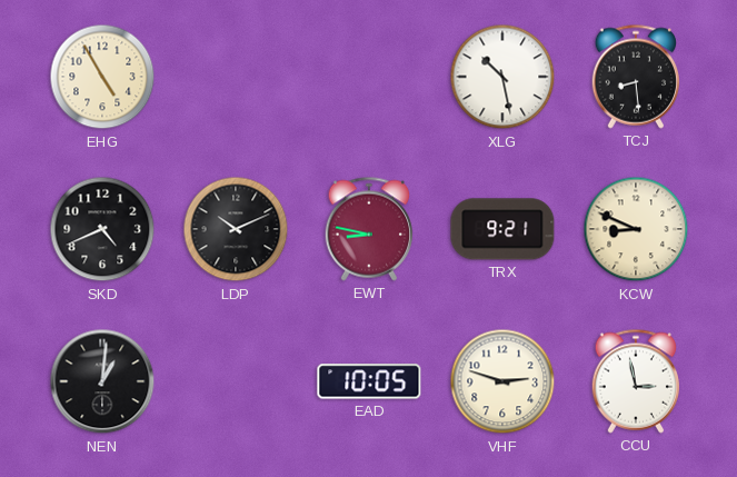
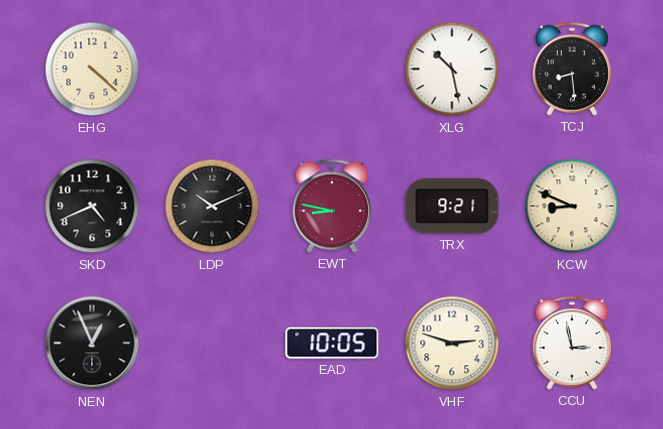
EHG: 4:55 -> 4:22 (92, 69)
NEN: 1:01 -> 12:56 (92, 343)
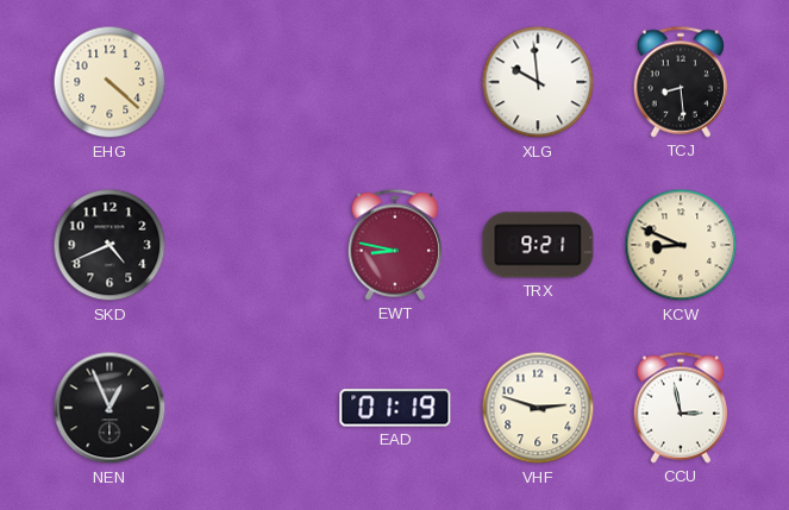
XLG: 10:28 -> 9:59 (538, 82)
LDP: 10:11 -> none (212, 206)
EAD: 10:05 -> 01:19 (395, 408)
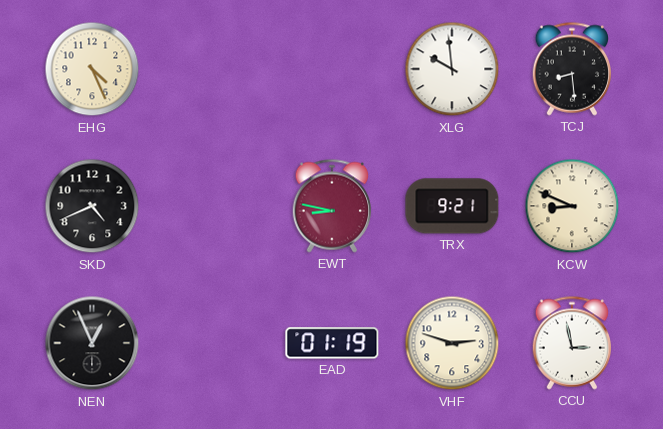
EHG: 4:22 -> 4:26 (92, 69)
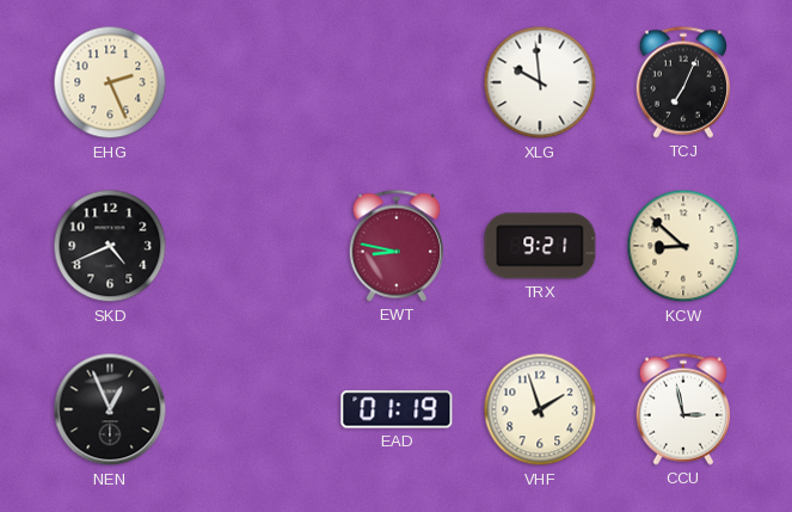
EHG: 4:26 -> 2:26 (110, 82)
TCJ: 8:29 -> 7:04 (682, 82)
KCW: 8:49 -> 8:52 (683, 246)
VHF: 2:48 -> 1:57 (540, 409)
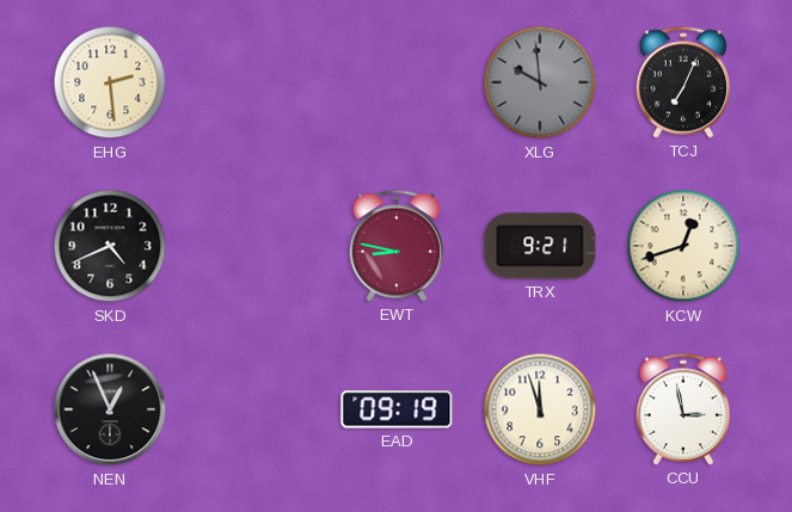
EHG: 2:26 -> 2:29 (110, 82)
XLG dial: white -> grey (540, 82)
KCW: 8:52 -> 12:42 (683, 246)
EAD: 01:19 -> 09:19 (397, 409)
VHF: 1:57 -> 11:57 (540, 409)
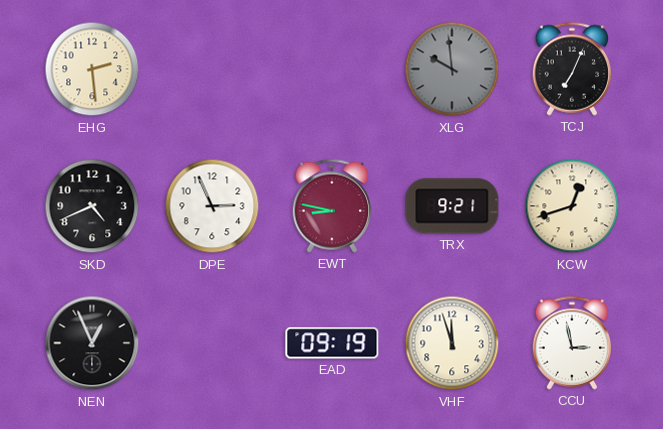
DPE: none -> 2:56 (212, 206)
